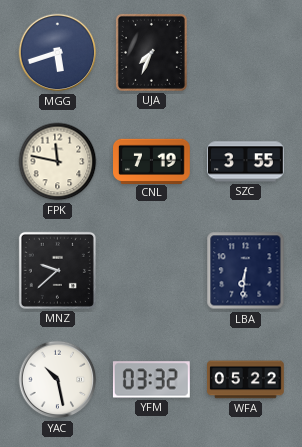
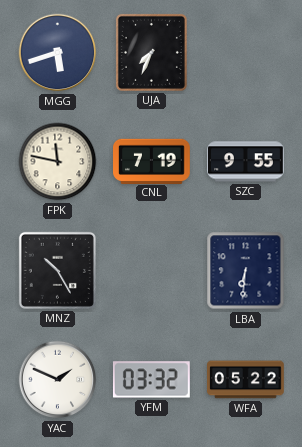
SZC: 3:55 -> 9:55 (246, 162)
MNZ: 9:38 -> 10:25 (57, 270)
YAC: 10:28 -> 1:49 (58, 380)
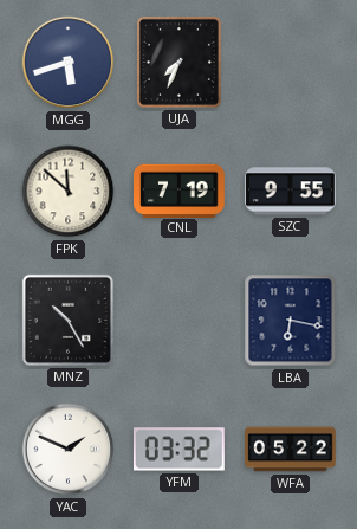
FPK: 11:47 -> 11:52 (69, 192)
LBA: 6:31 -> 6:17 (291, 321)
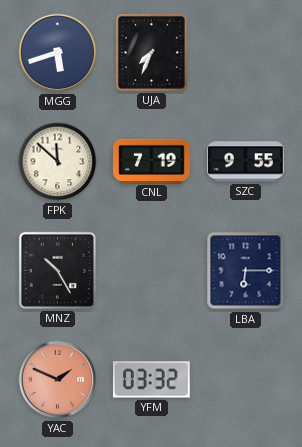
LBA: 6:17 -> 6:15 (246, 271)
YAC dial: white -> salmon (58, 380)
WFA: 05:22 -> none (291, 450)
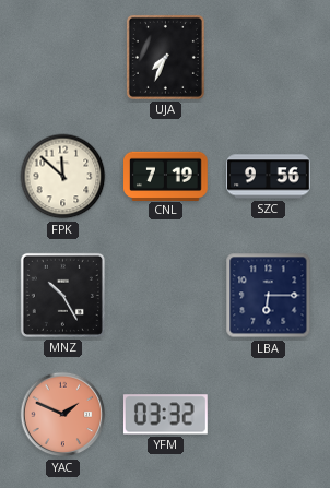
MGG: 5:42 -> none (58, 53)
SZC: 9:55 -> 9:56 (269, 177)
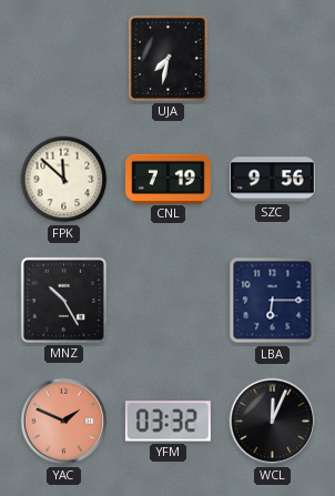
UJA: 7:34 -> 7:32 (167, 58)
WCL: none -> 12:04 (273, 422)
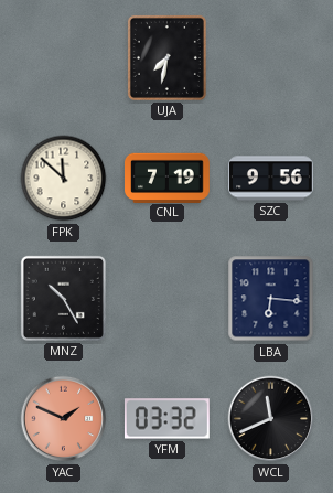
LBA: 6:15 -> 6:16 (271, 299)
WCL: 12:04 -> 11:41 (271, 419)
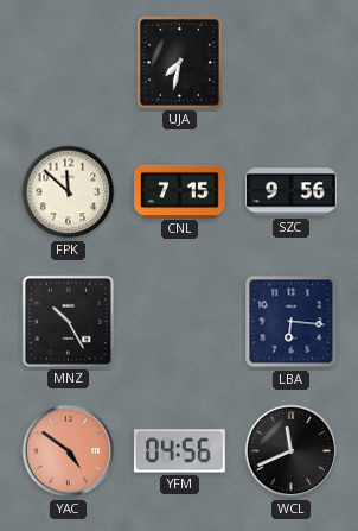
CNL: 7:19 -> 7:15 (180, 191)
YAC: 1:49 -> 4:51 (69, 451)
YFM: 03:32 -> 04:56 (179, 451)
